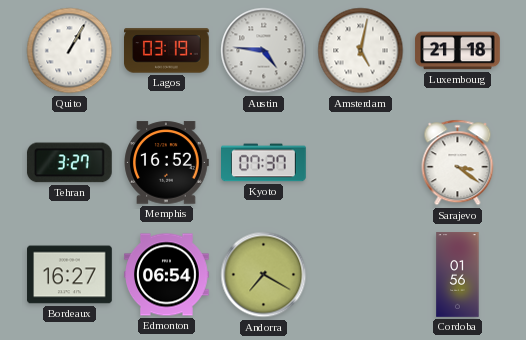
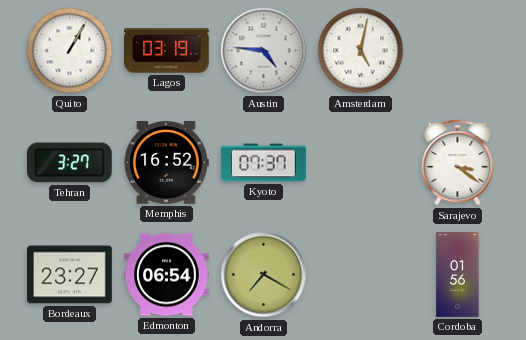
Luxembourg: 21:18 -> none (458, 51)
Bordeaux: 16:27 -> 23:27 (70, 275)
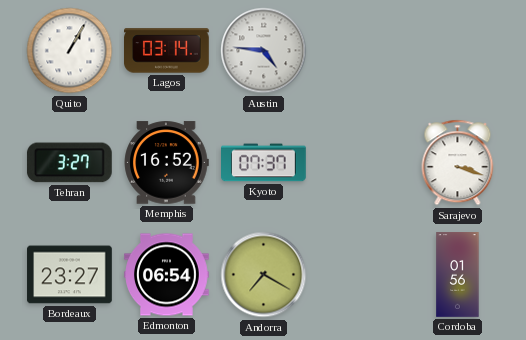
Lagos: 03:19 -> 03:14 (167, 51)
Amsterdam: 5:02 -> none (361, 51)
Sarajevo: 3:21 -> 3:18 (458, 163)
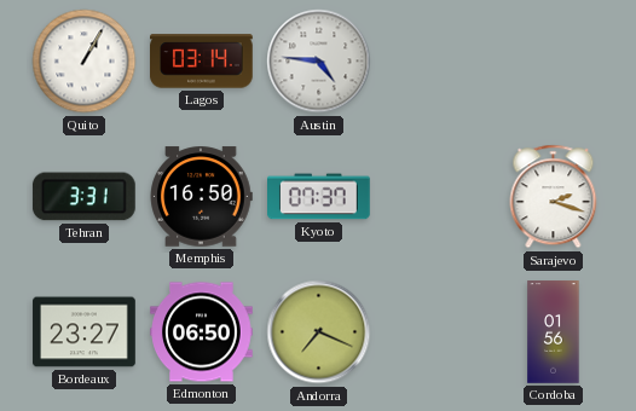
Tehran: 3:27 -> 3:31 (83, 197)
Memphis: 16:52 -> 16:50 (201, 197)
Sarajevo: 3:18 -> 2:18 (554, 197)
Edmonton: 06:54 -> 06:50 (202, 332)
Andorra: 7:20 -> 7:19 (319, 332)
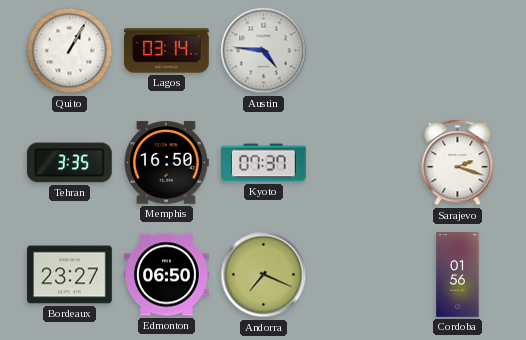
Tehran: 3:31 -> 3:35 (69, 163)
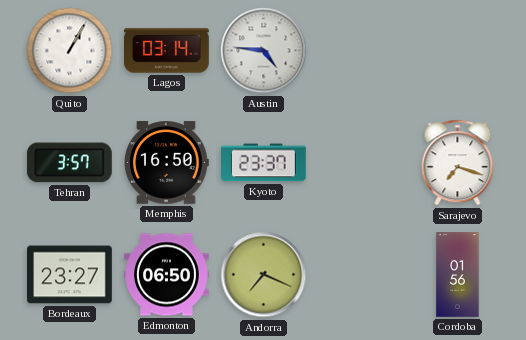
Tehran: 3:35 -> 3:57 (69, 163)
Kyoto: 07:37 -> 23:37 (264, 163)
Sarajevo: 2:18 -> 7:18 (458, 163)
